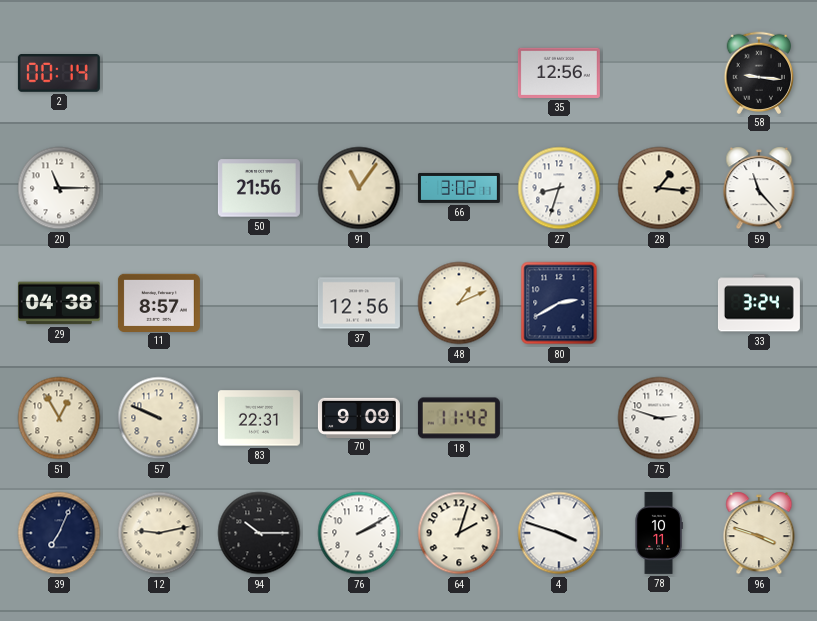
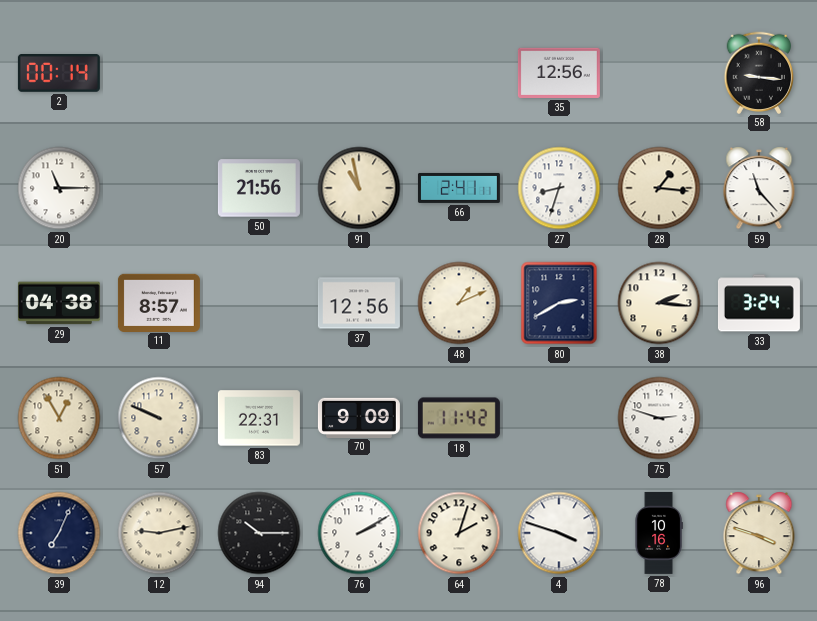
91: 11:06 -> 10:58 (359, 188)
66: 3:02 -> 2:41 (459, 188)
38: none -> 2:16 (659, 303)
78: 10:11 -> 10:16 (659, 533)
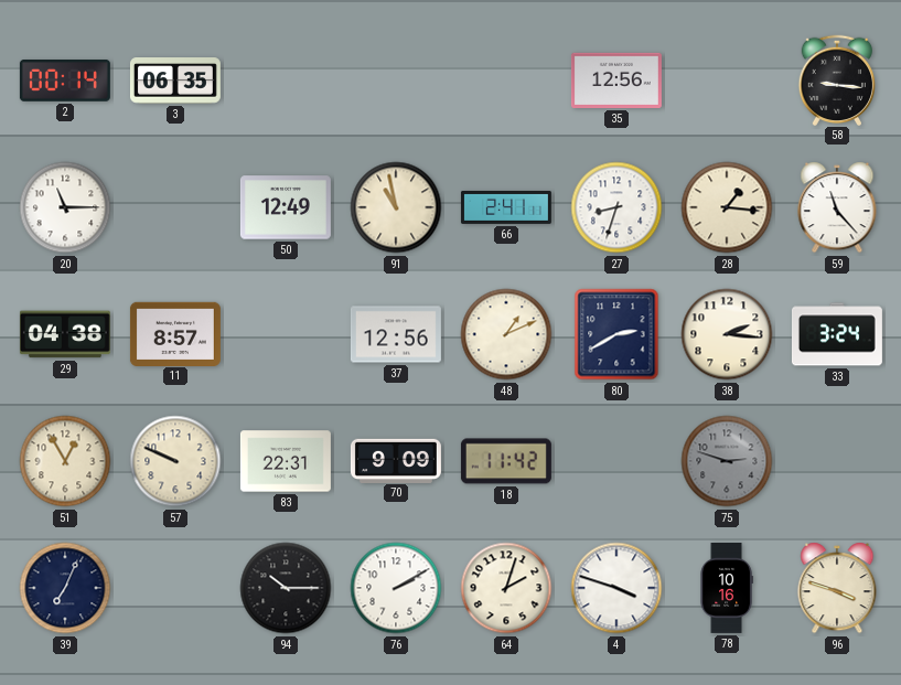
3: none -> 06:35 (175, 81)
50: 21:56 -> 12:49 (286, 207)
75 dial: white -> grey (727, 461)
12: 9:13 -> none (159, 533)
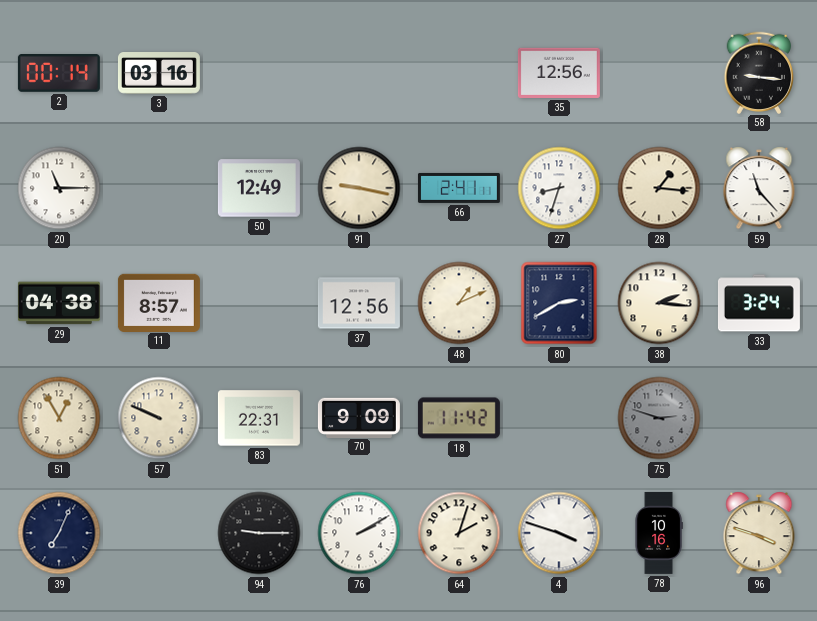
3: 06:35 -> 03:16 (159, 73)
91: 10:58 -> 9:17 (359, 188)
94: 10:15 -> 9:15 (259, 533)
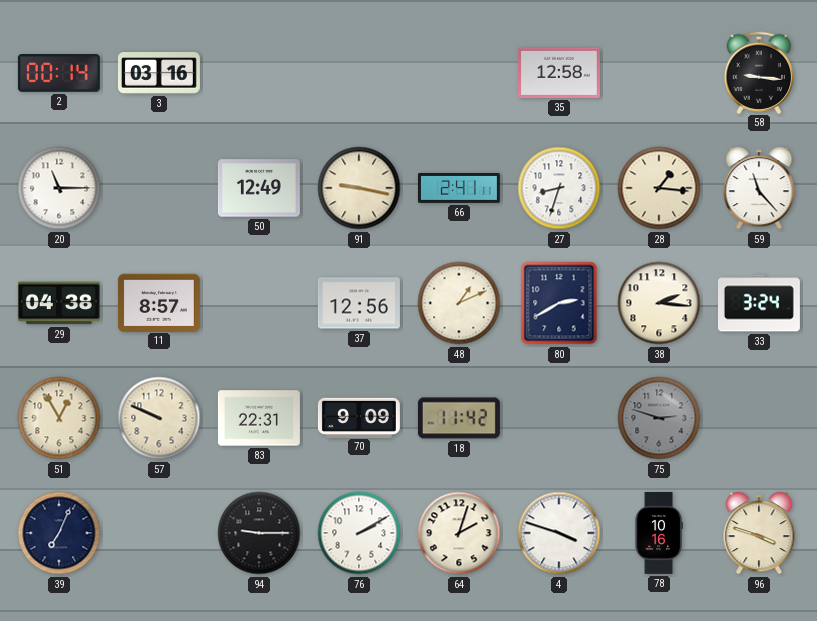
35: 12:56 -> 12:58 (559, 73)
